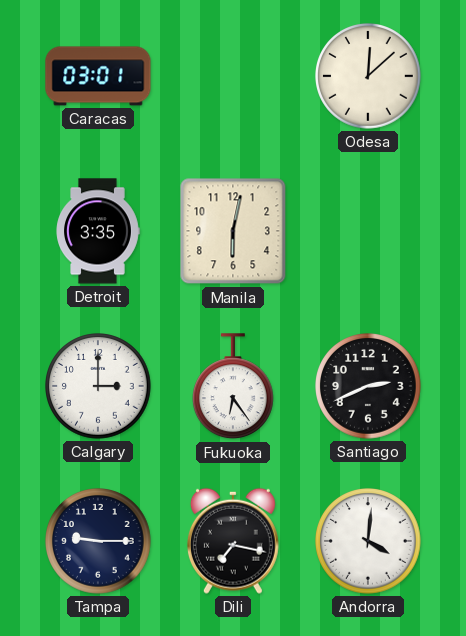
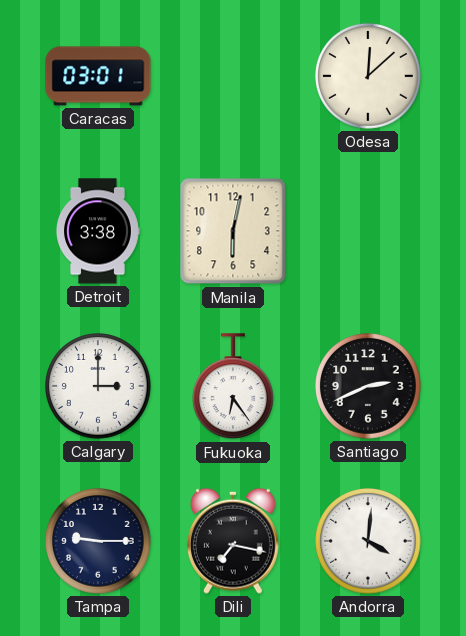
Detroit: 3:35 -> 3:38 (98, 231)
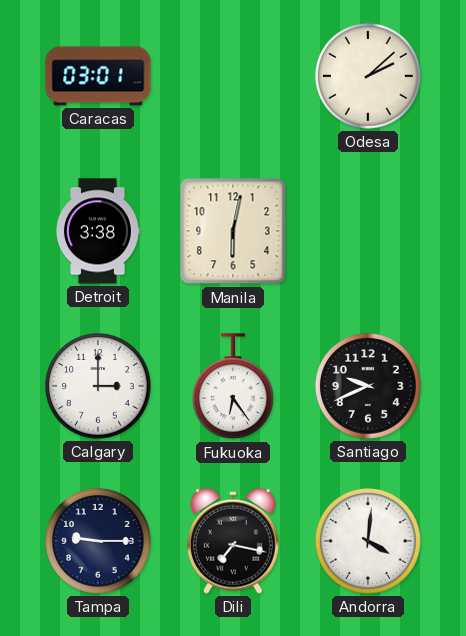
Odesa: 12:08 -> 2:08 (369, 77)
Santiago: 2:41 -> 9:41 (369, 387)
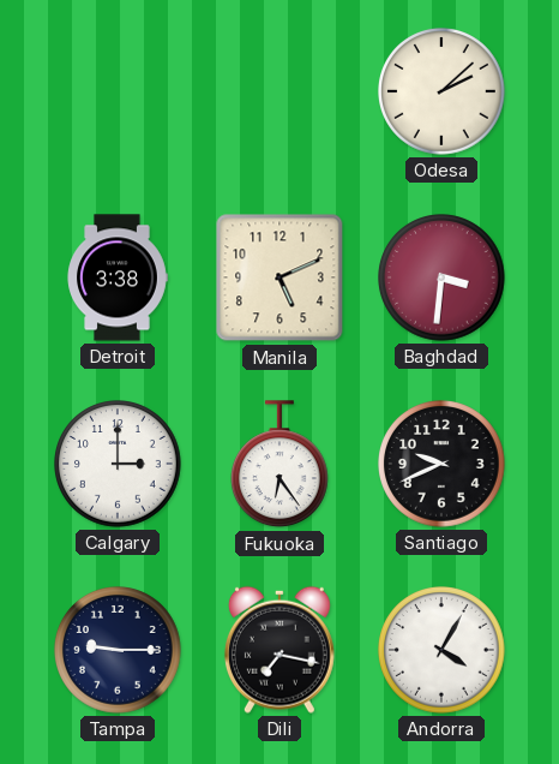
Caracas: 03:01 -> none (98, 76)
Manila: 6:02 -> 5:11 (279, 277)
Baghdad: none -> 3:31 (443, 279)
Andorra: 4:01 -> 4:05 (443, 651)
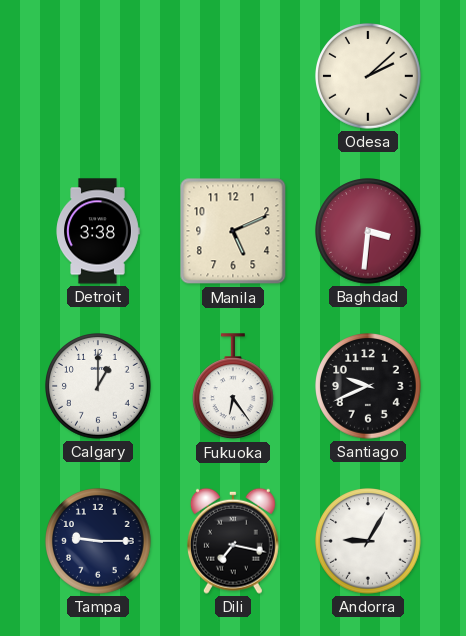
Calgary: 3:00 -> 1:00 (99, 387)
Andorra: 4:05 -> 9:05 (369, 542)
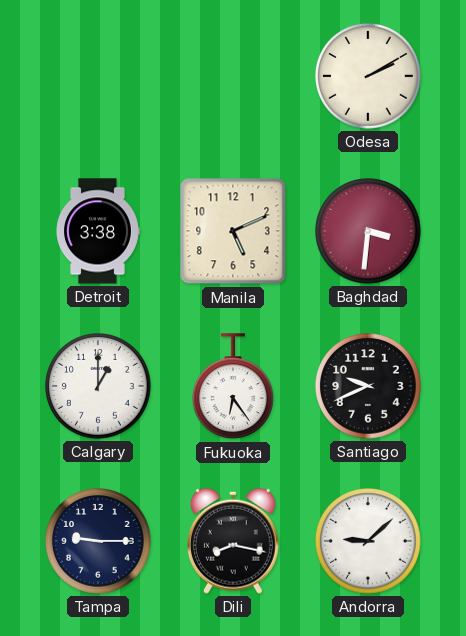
Odesa: 2:08 -> 2:10 (369, 77)
Dili: 7:17 -> 8:17 (233, 541)
Andorra: 9:05 -> 9:08 (369, 542)
